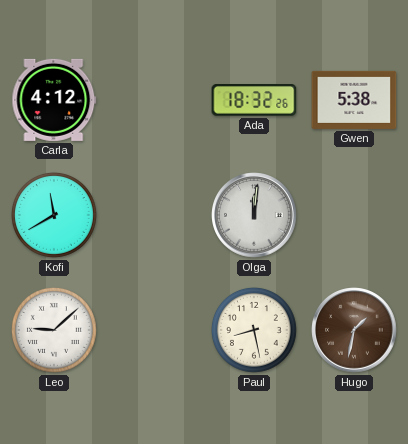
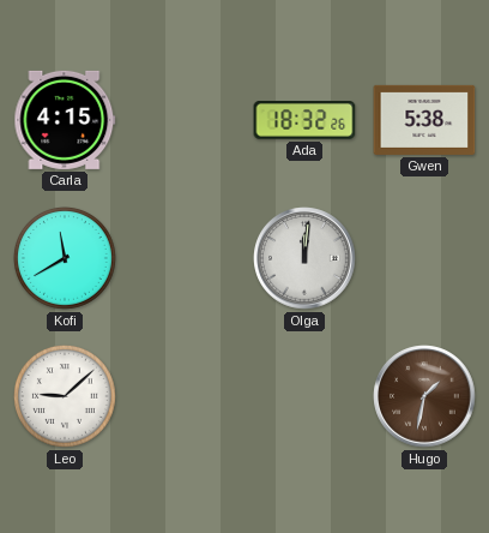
Carla: 4:12 -> 4:15 (65, 120)
Paul: 8:28 -> none (255, 331)
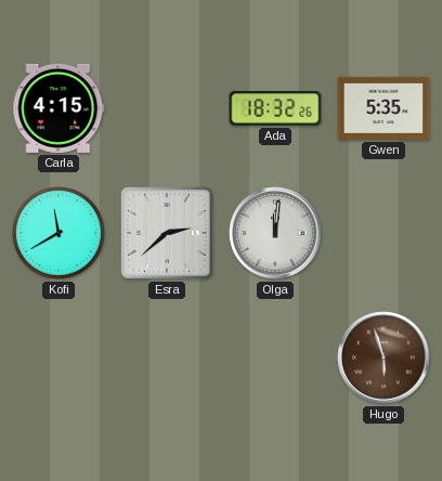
Gwen: 5:38 -> 5:35 (383, 108)
Esra: none -> 2:38 (167, 233)
Leo: 9:08 -> none (66, 397)
Hugo: 1:32 -> 5:57 (383, 357)
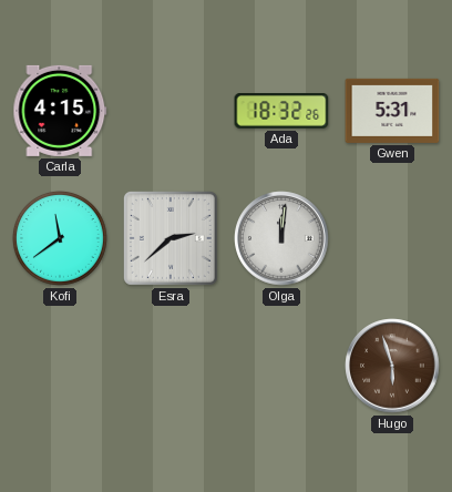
Gwen: 5:35 -> 5:31 (392, 111)
Kofi: 11:40 -> 11:39 (61, 239)
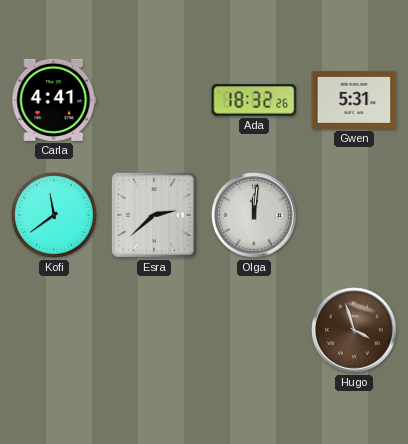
Carla: 4:15 -> 4:41 (54, 100)
Hugo: 5:57 -> 3:57 (354, 330)
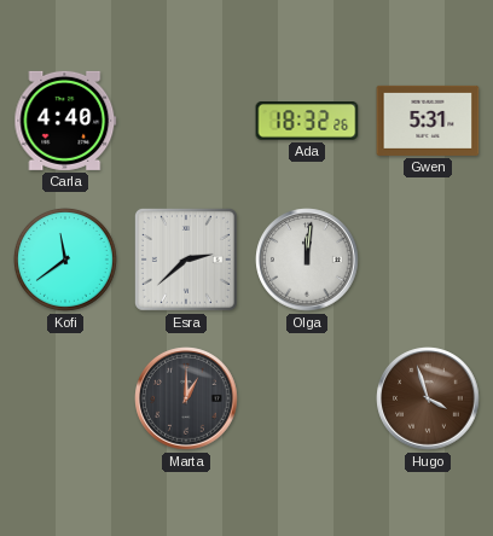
Carla: 4:41 -> 4:40 (65, 121)
Marta: none -> 1:00 (186, 398)
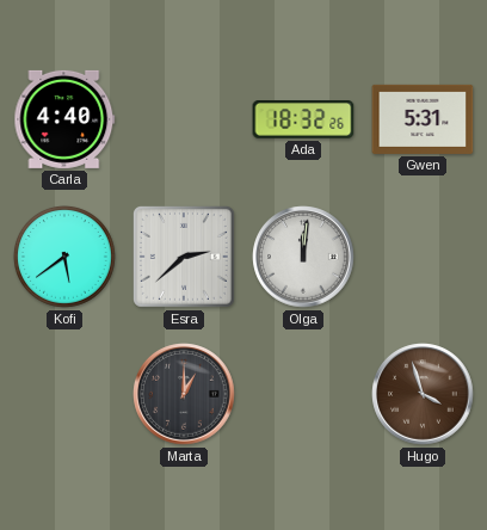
Kofi: 11:39 -> 5:39 (66, 258)
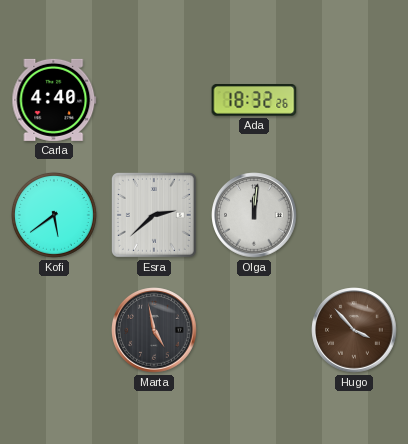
Gwen: 5:31 -> none (423, 119)
Marta: 1:00 -> 4:58 (154, 330)
Hugo: 3:57 -> 3:53 (354, 330)
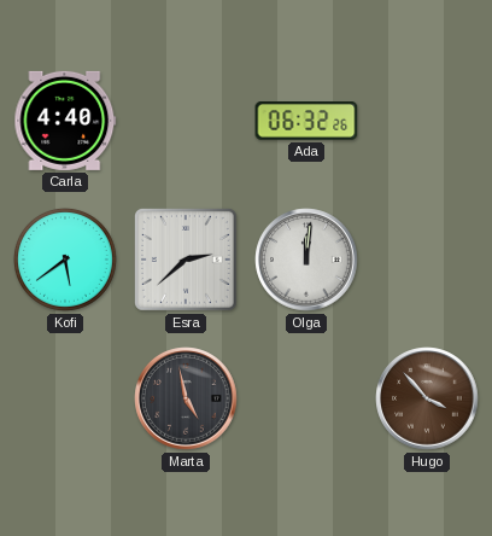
Ada: 18:32 -> 06:32 (306, 121)
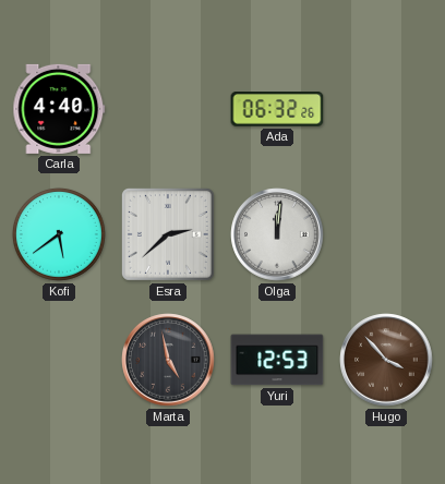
Yuri: none -> 12:53 (277, 360)
